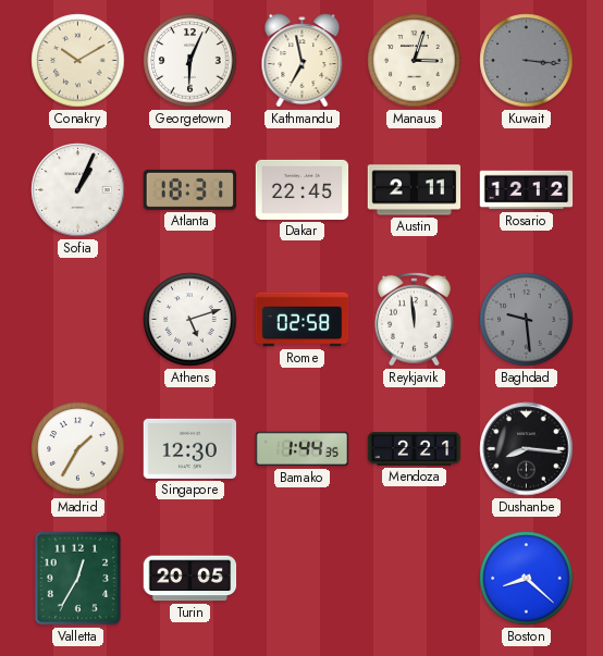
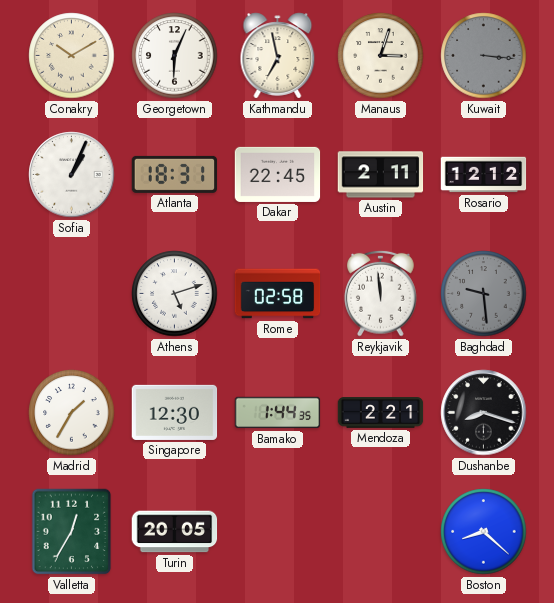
Dushanbe: 8:16 -> 8:18 (484, 413)
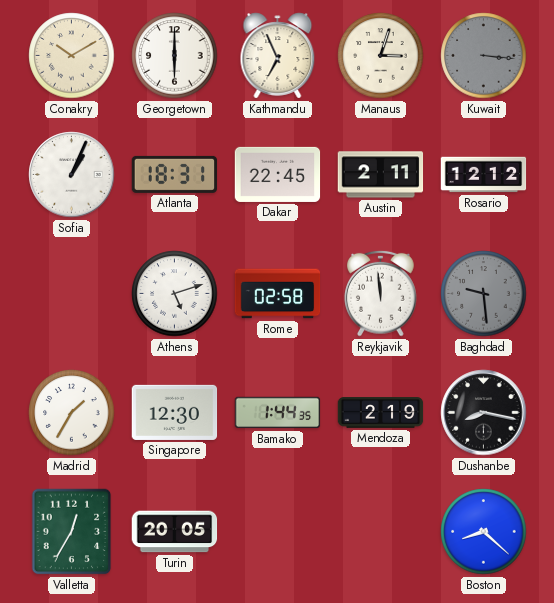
Georgetown: 6:04 -> 6:00 (175, 56)
Kathmandu: 6:58 -> 6:56 (278, 56)
Mendoza: 2:21 -> 2:19 (381, 413)
Dushanbe: 8:18 -> 8:17 (484, 413)
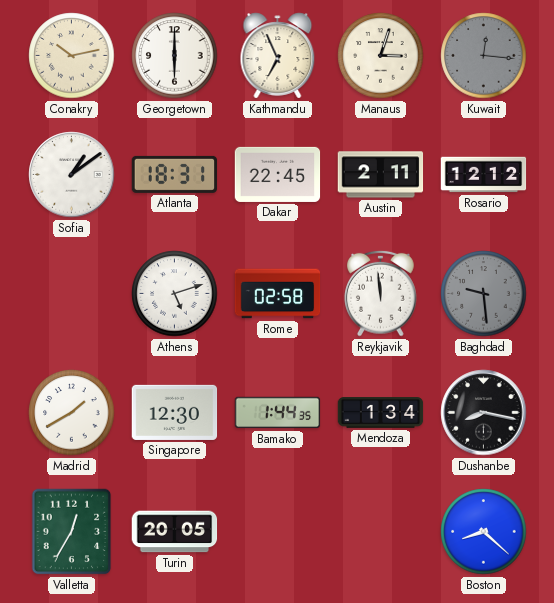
Conakry: 10:10 -> 10:13 (72, 56)
Kuwait: 3:16 -> 12:16 (484, 56)
Sofia: 1:04 -> 1:09 (72, 175)
Madrid: 1:35 -> 1:40 (72, 413)
Mendoza: 2:19 -> 1:34 (381, 413)
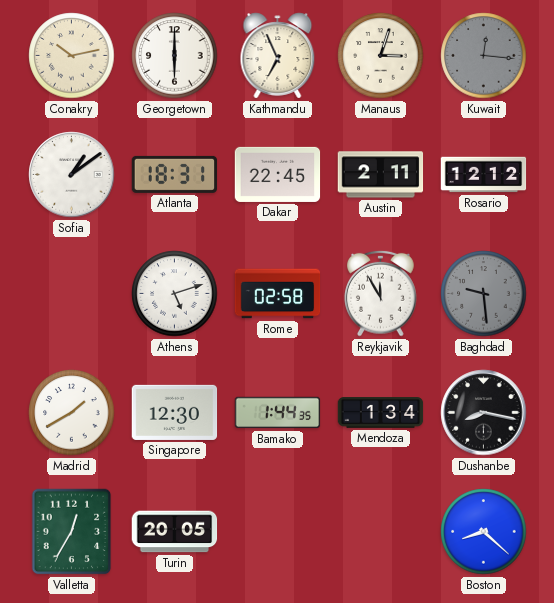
Reykjavik: 11:59 -> 11:55 (381, 293)
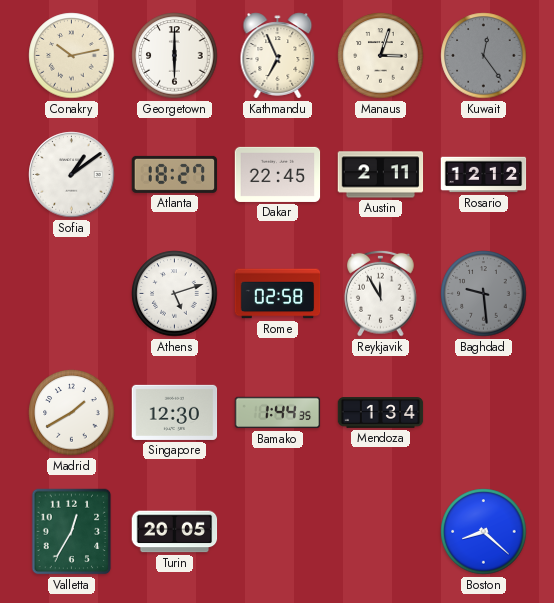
Kuwait: 12:16 -> 12:24 (484, 56)
Atlanta: 18:31 -> 18:27 (175, 174)
Dushanbe: 8:17 -> none (484, 413)
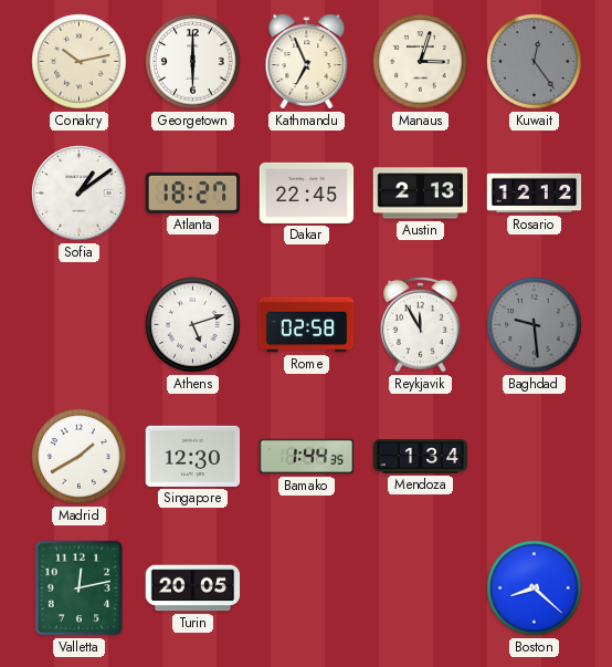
Austin: 2:11 -> 2:13 (421, 194)
Valletta: 12:35 -> 12:13 (80, 588)
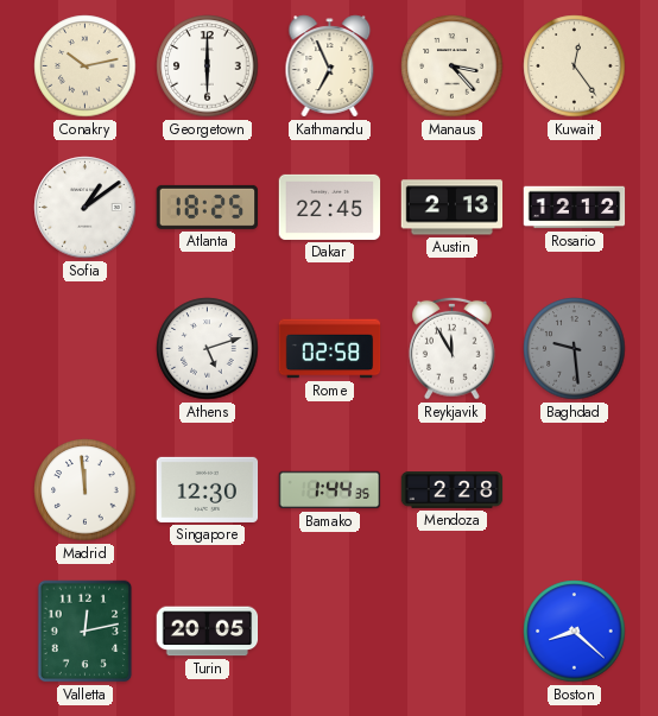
Manaus: 3:03 -> 3:23 (453, 66)
Kuwait dial: grey -> cream (575, 66)
Atlanta: 18:27 -> 18:25 (208, 207)
Madrid: 1:40 -> 11:59 (86, 490)
Mendoza: 1:34 -> 2:28 (453, 490)
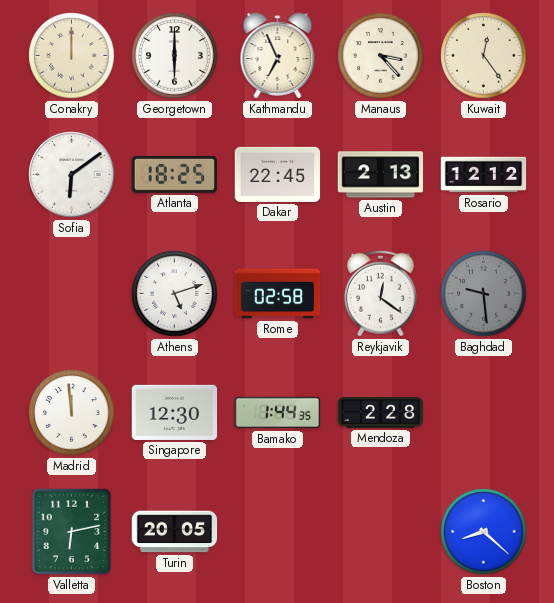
Conakry: 10:13 -> 12:00 (72, 56)
Sofia: 1:09 -> 6:09 (72, 175)
Reykjavik: 11:55 -> 12:21 (381, 293)
Valletta: 12:13 -> 6:13 (72, 532)
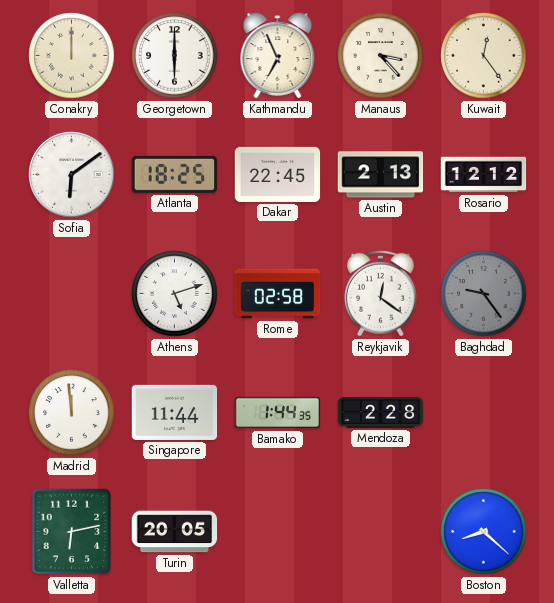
Baghdad: 9:29 -> 9:24 (484, 294)
Singapore: 12:30 -> 11:44 (175, 412)
